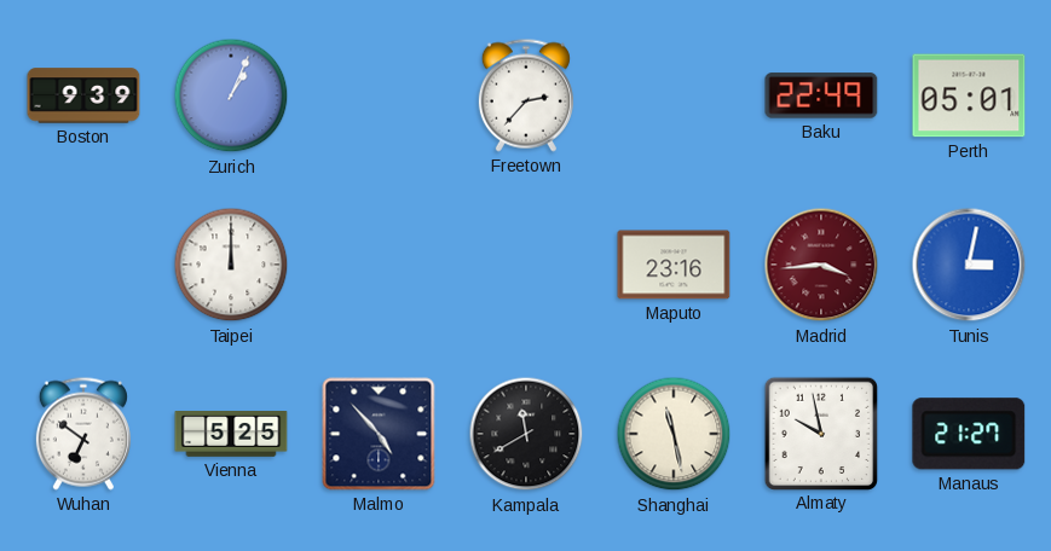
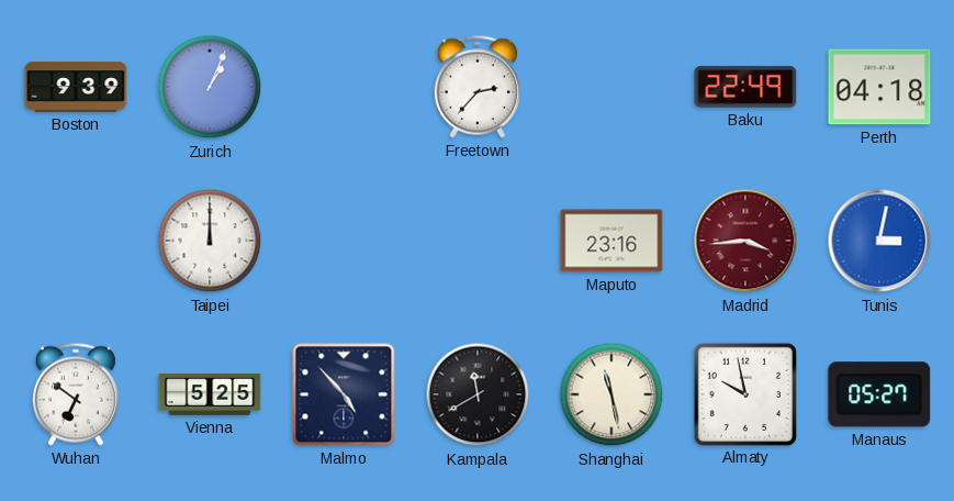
Perth: 05:01 -> 04:18 (879, 87)
Manaus: 21:27 -> 05:27 (879, 394)
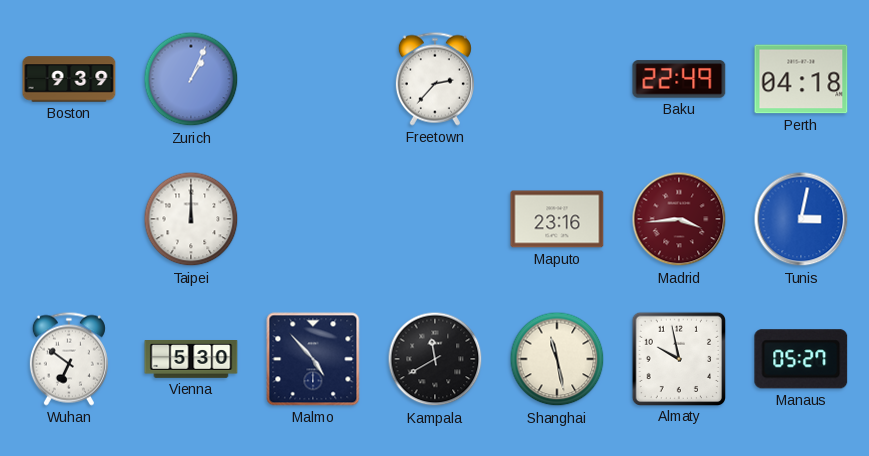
Vienna: 5:25 -> 5:30 (191, 360)
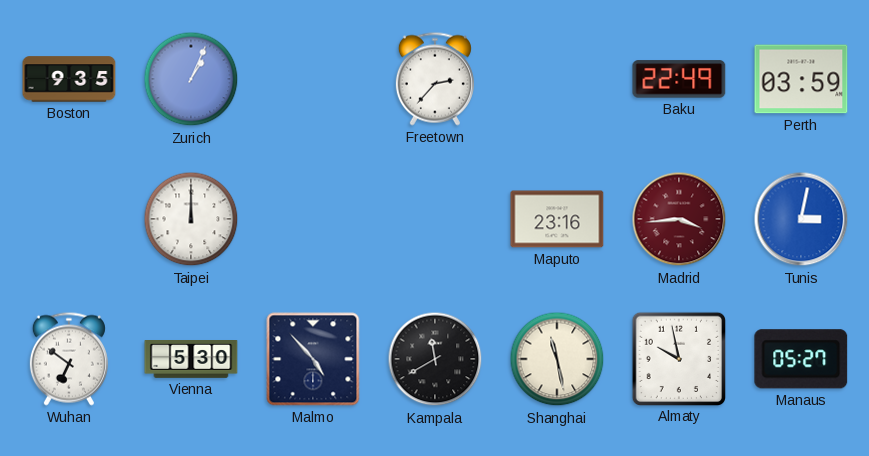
Boston: 9:39 -> 9:35 (69, 79)
Perth: 04:18 -> 03:59 (801, 79)
